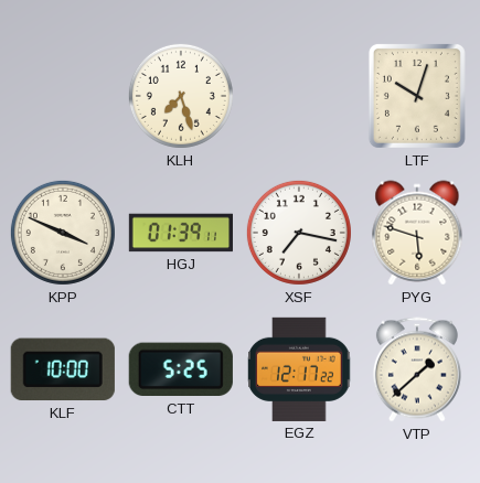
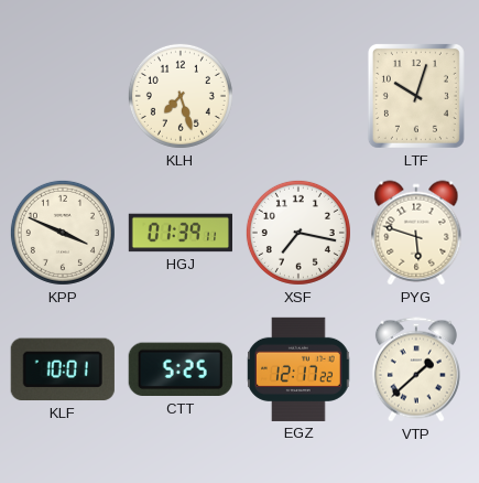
KLF: 10:00 -> 10:01 (63, 369)
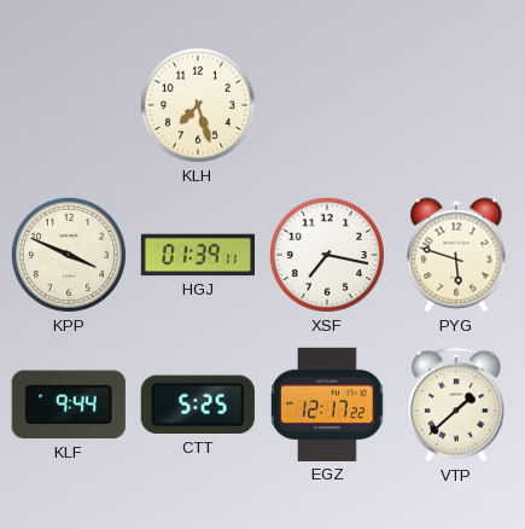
LTF: 10:03 -> none (416, 96)
KLF: 10:01 -> 9:44 (69, 405)
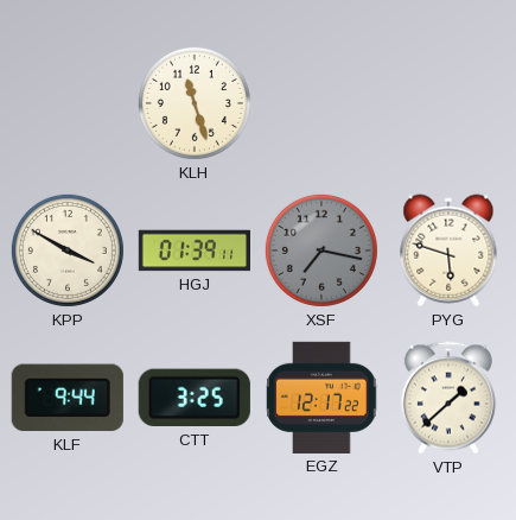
KLH: 7:27 -> 11:27 (195, 103)
KPP: 3:49 -> 3:50 (68, 251)
XSF dial: white -> grey (321, 251)
CTT: 5:25 -> 3:25 (195, 398)
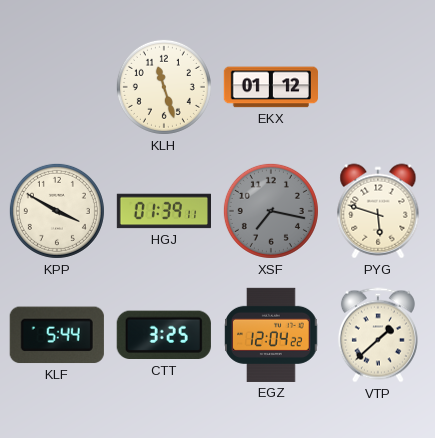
EKX: none -> 01:12 (271, 87)
KLF: 9:44 -> 5:44 (57, 335)
EGZ: 12:17 -> 12:04 (271, 335)
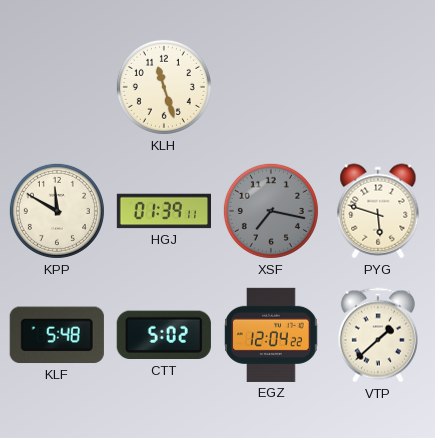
EKX: 01:12 -> none (271, 87)
KPP: 3:50 -> 11:50 (57, 211)
KLF: 5:44 -> 5:48 (57, 335)
CTT: 3:25 -> 5:02 (164, 335)
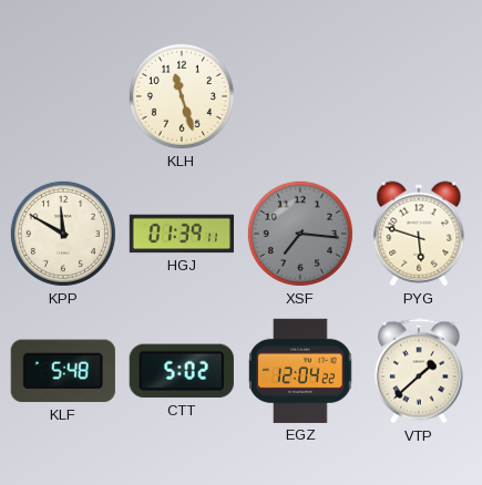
XSF: 7:17 -> 7:16 (300, 234)
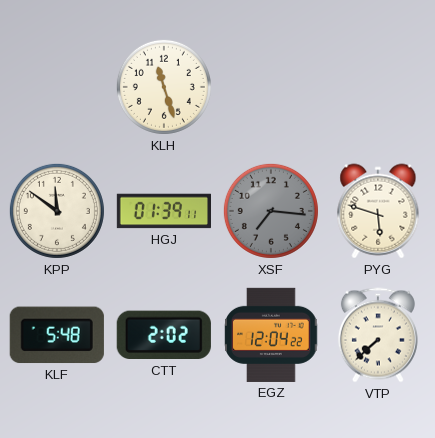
KPP: 11:50 -> 11:51 (57, 211)
CTT: 5:02 -> 2:02 (164, 335)
VTP: 1:38 -> 7:38 (378, 335)
